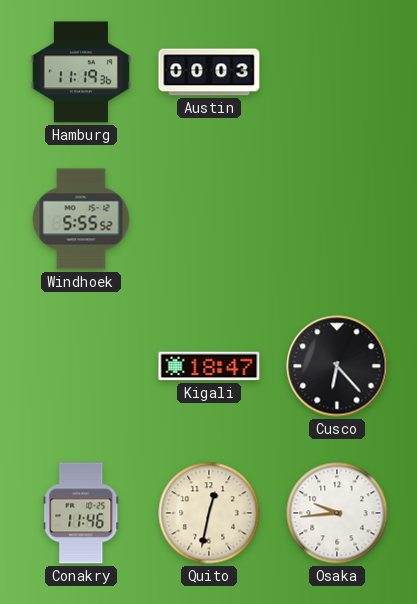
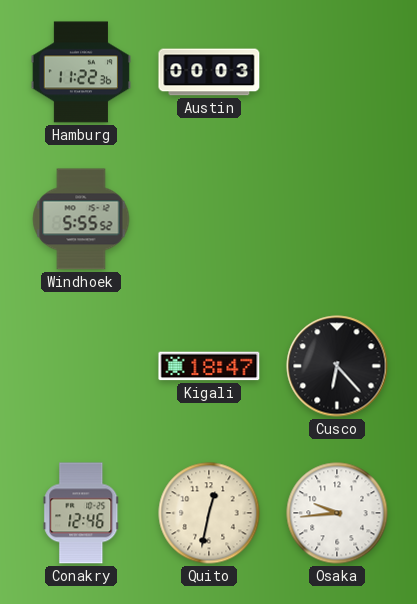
Hamburg: 11:19 -> 11:22 (81, 72)
Conakry: 11:46 -> 12:46 (81, 513)
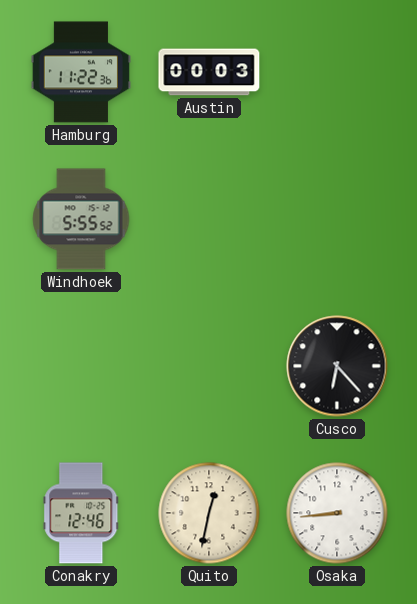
Kigali: 18:47 -> none (209, 366)
Osaka: 9:44 -> 8:44 (337, 513)
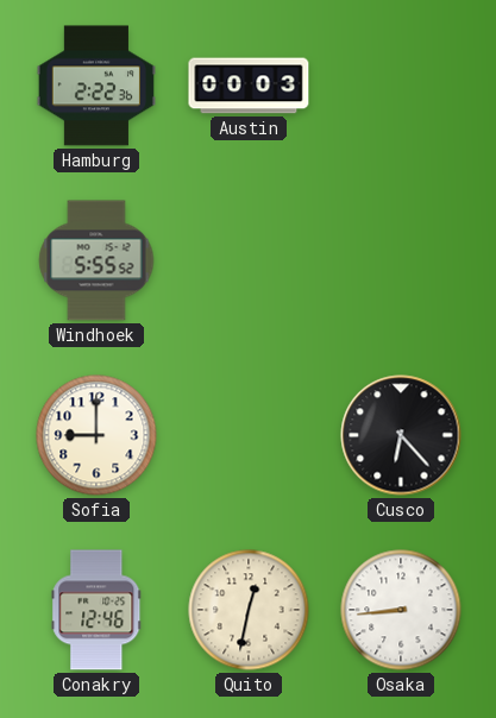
Hamburg: 11:22 -> 2:22 (96, 86)
Sofia: none -> 9:00 (96, 435)
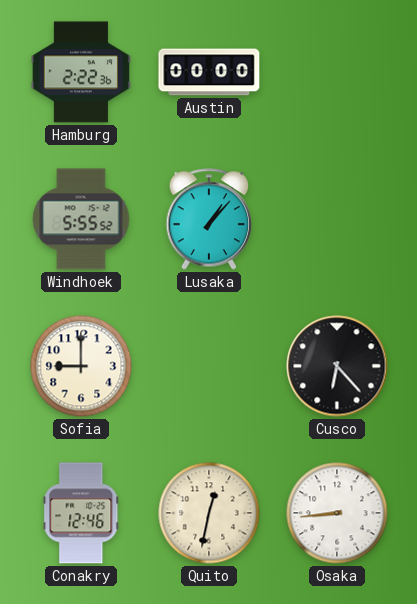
Austin: 00:03 -> 00:00 (209, 72)
Lusaka: none -> 1:07 (209, 219)
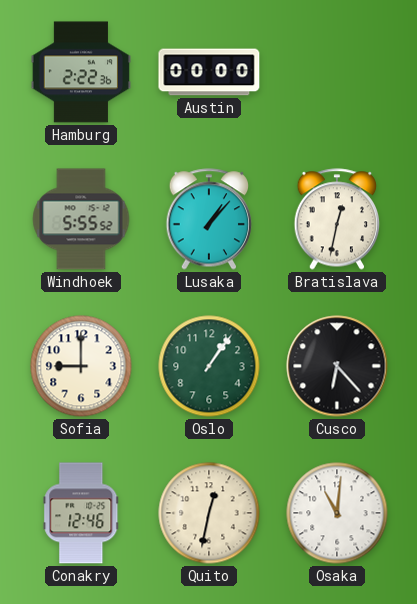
Bratislava: none -> 12:32 (337, 219)
Oslo: none -> 1:06 (209, 366)
Osaka: 8:44 -> 11:01 (337, 513)
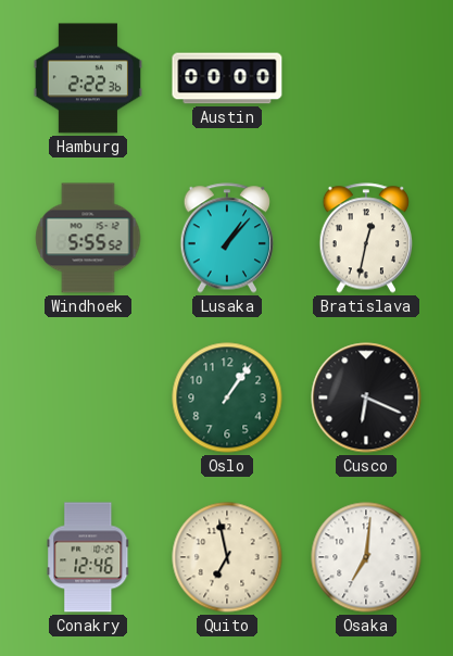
Sofia: 9:00 -> none (81, 366)
Cusco: 6:23 -> 6:19 (366, 398)
Quito: 12:32 -> 6:58 (227, 557)
Osaka: 11:01 -> 7:01 (366, 557)
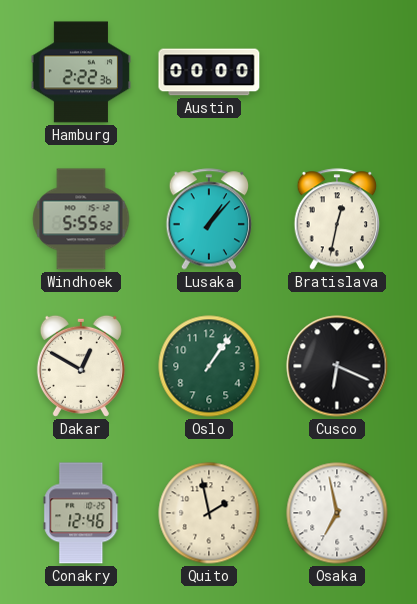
Dakar: none -> 12:50 (81, 366)
Quito: 6:58 -> 1:58 (209, 513)
Osaka: 7:01 -> 6:58 (337, 513)
